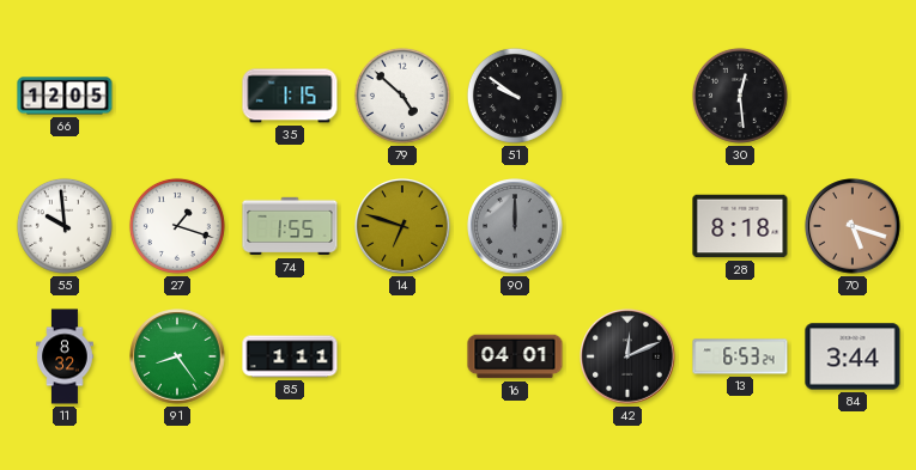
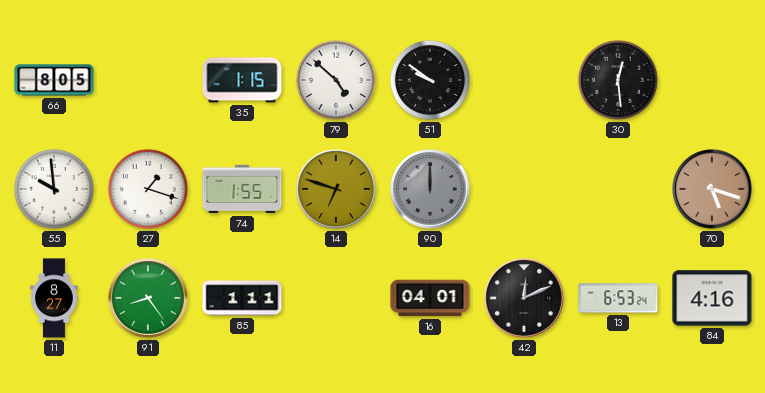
66: 12:05 -> 8:05 (54, 80)
28: 8:18 -> none (740, 226)
11: 8:32 -> 8:27 (54, 298)
84: 3:44 -> 4:16 (712, 298)
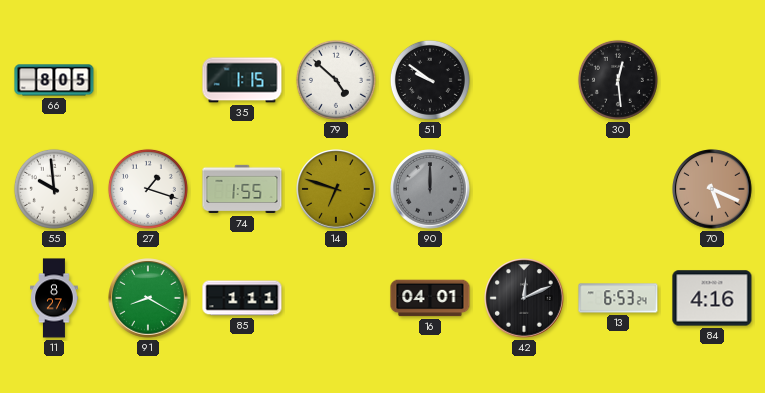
70: 5:18 -> 5:19 (712, 189)
91: 8:24 -> 8:20 (148, 298)
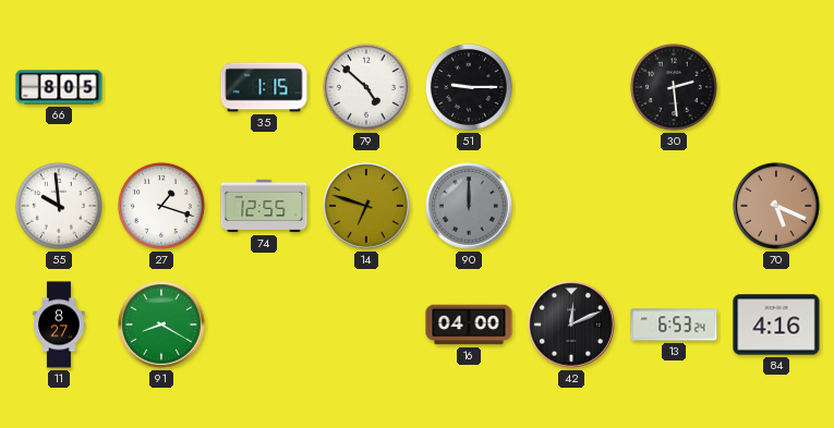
51: 9:51 -> 9:15 (469, 87)
30: 12:29 -> 2:29 (674, 87)
74: 1:55 -> 12:55 (264, 206)
85: 1:11 -> none (242, 298)
16: 04:01 -> 04:00 (469, 325)
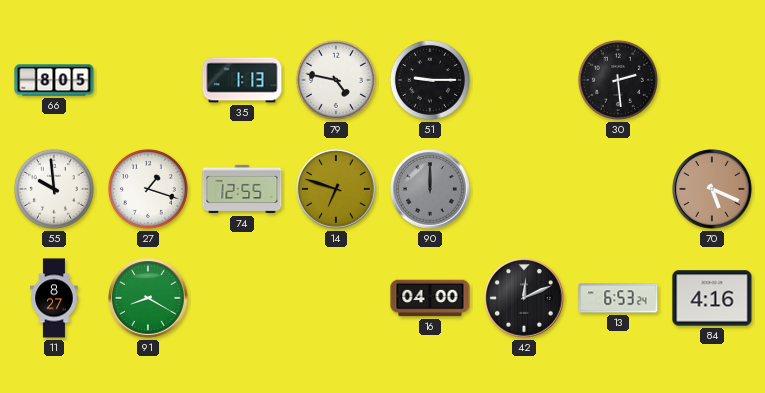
35: 1:15 -> 1:13 (242, 80)
79: 4:52 -> 4:47 (336, 80)
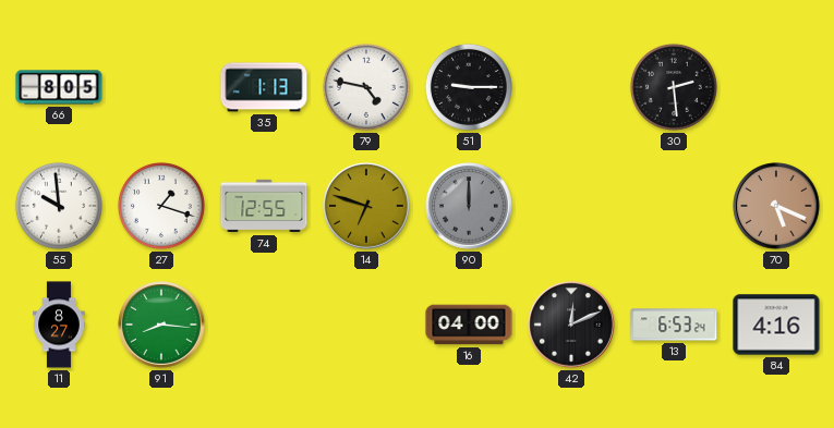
91: 8:20 -> 8:16 (161, 325)
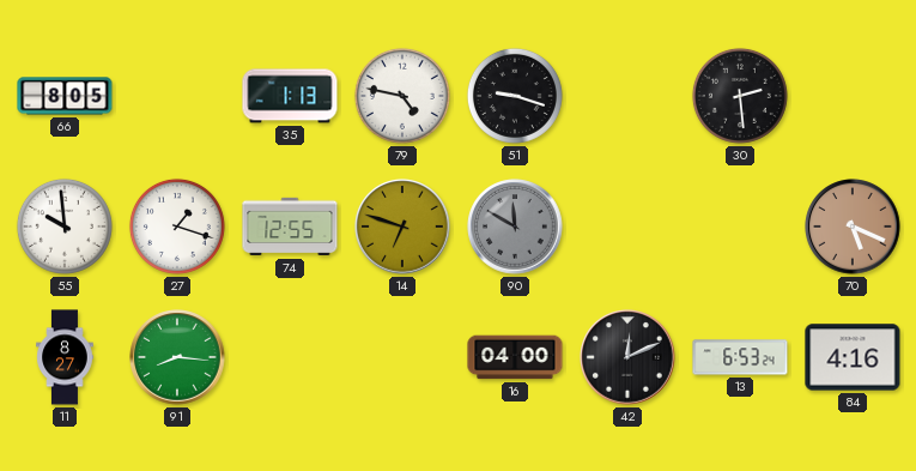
51: 9:15 -> 9:18 (515, 96)
90: 12:00 -> 11:50 (515, 227)
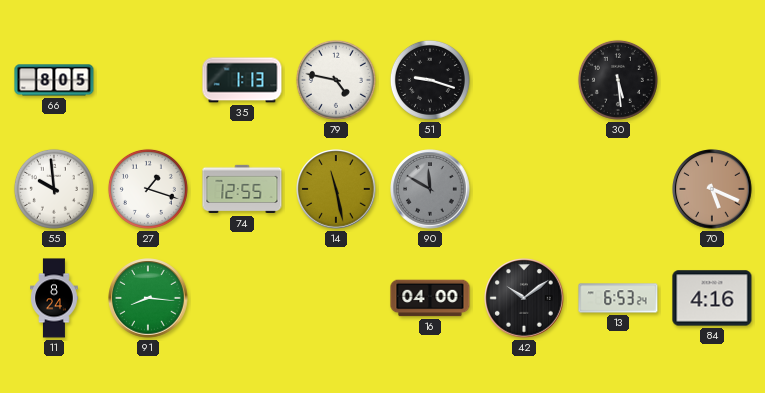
30: 2:29 -> 5:29 (618, 80)
14: 6:48 -> 11:28 (336, 189)
11: 8:27 -> 8:24 (54, 298)
42: 12:11 -> 10:09 (524, 298)
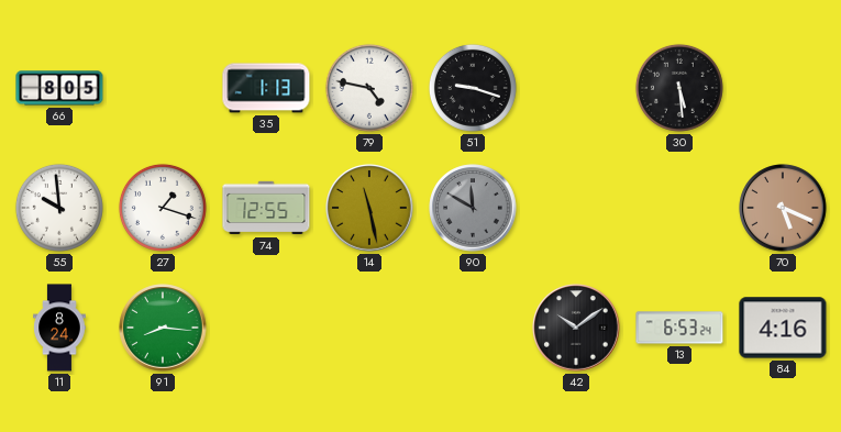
16: 04:00 -> none (430, 298)
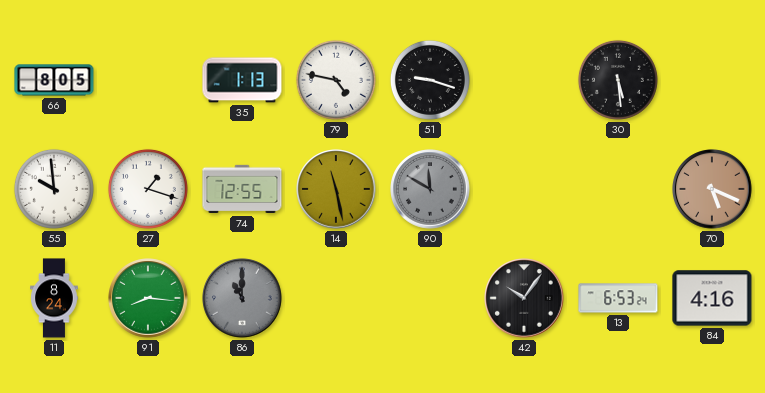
86: none -> 11:00 (242, 298)
42: 10:09 -> 10:06 (524, 298)
